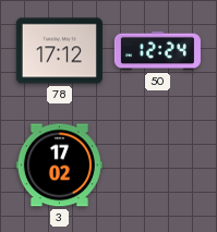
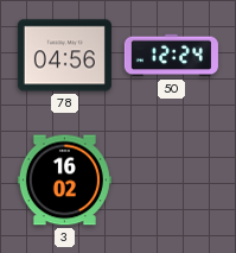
78: 17:12 -> 04:56 (64, 56)
3: 17:02 -> 16:02 (64, 181)
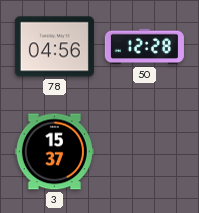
50: 12:24 -> 12:28 (144, 47)
3: 16:02 -> 15:37 (54, 152)
